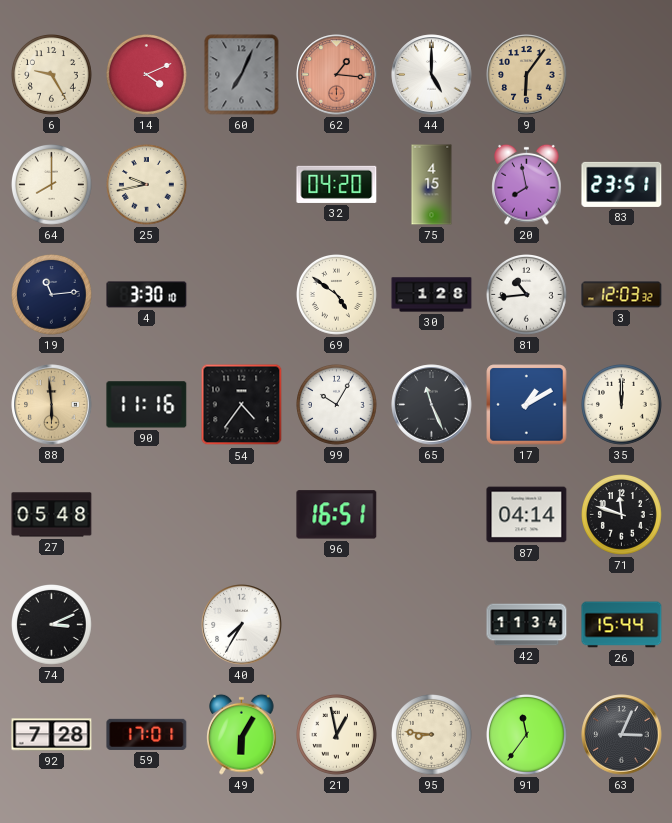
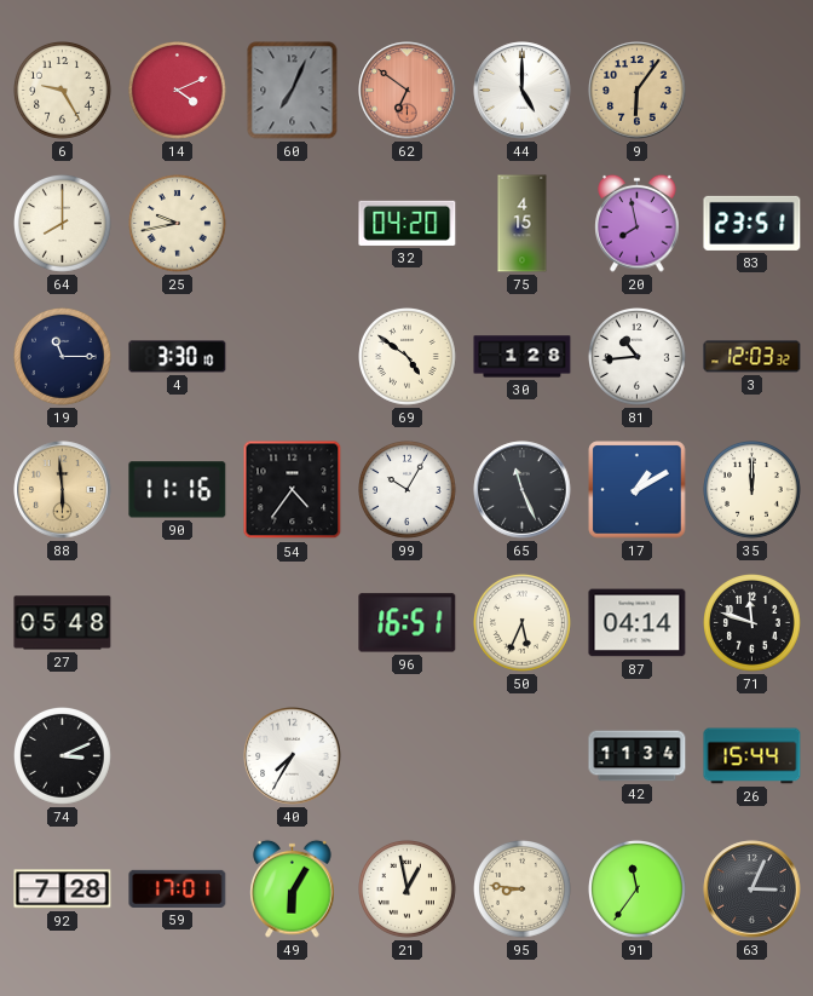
62: 1:16 -> 6:51 (408, 91)
19: 11:14 -> 11:15 (63, 357)
50: none -> 5:34 (523, 623)
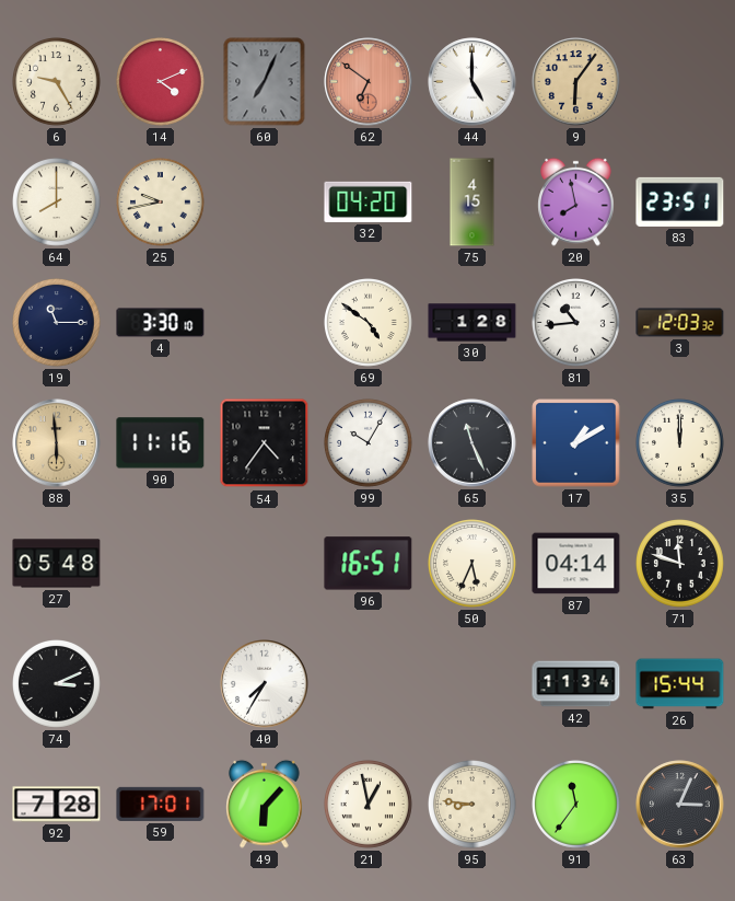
49: 6:05 -> 6:07 (265, 804)
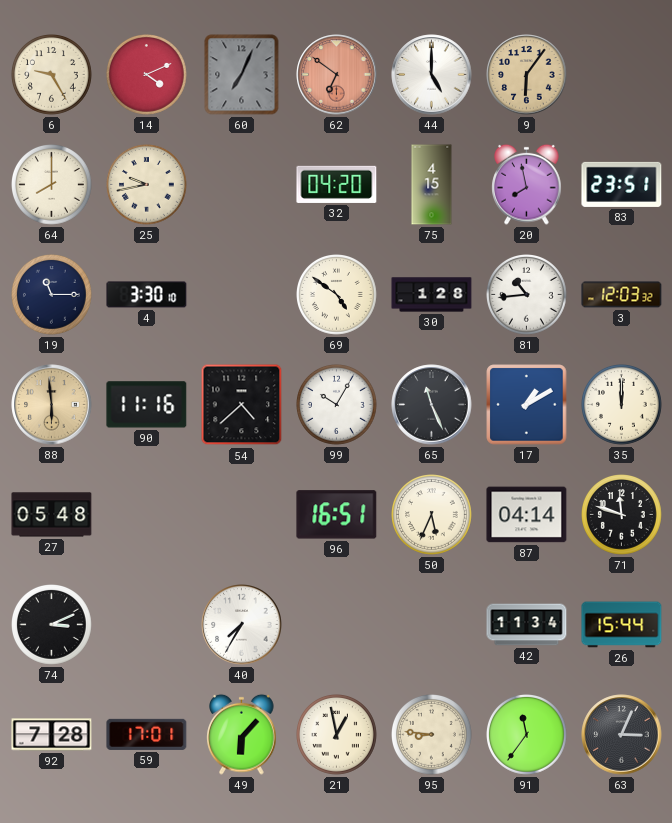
54: 4:36 -> 4:38 (242, 405)
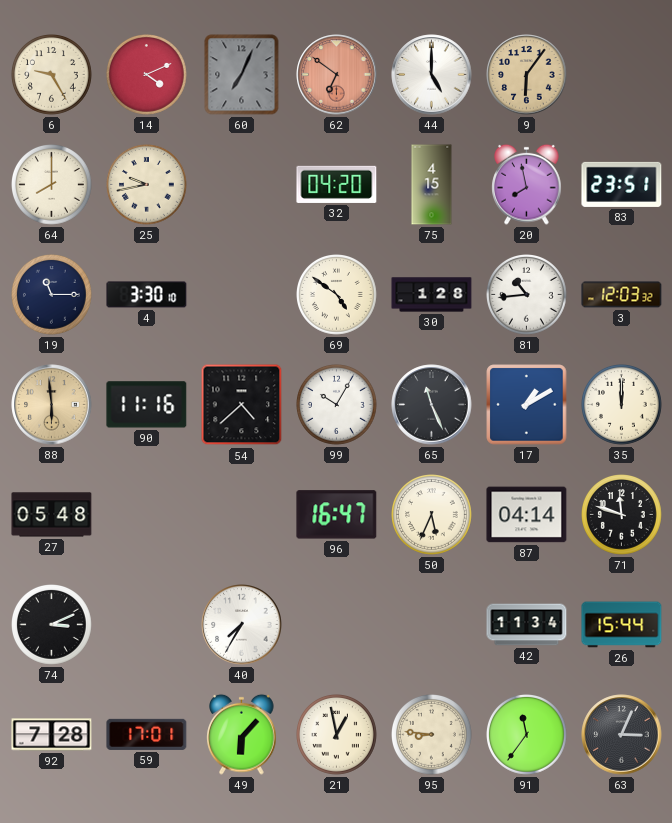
96: 16:51 -> 16:47 (337, 515)
